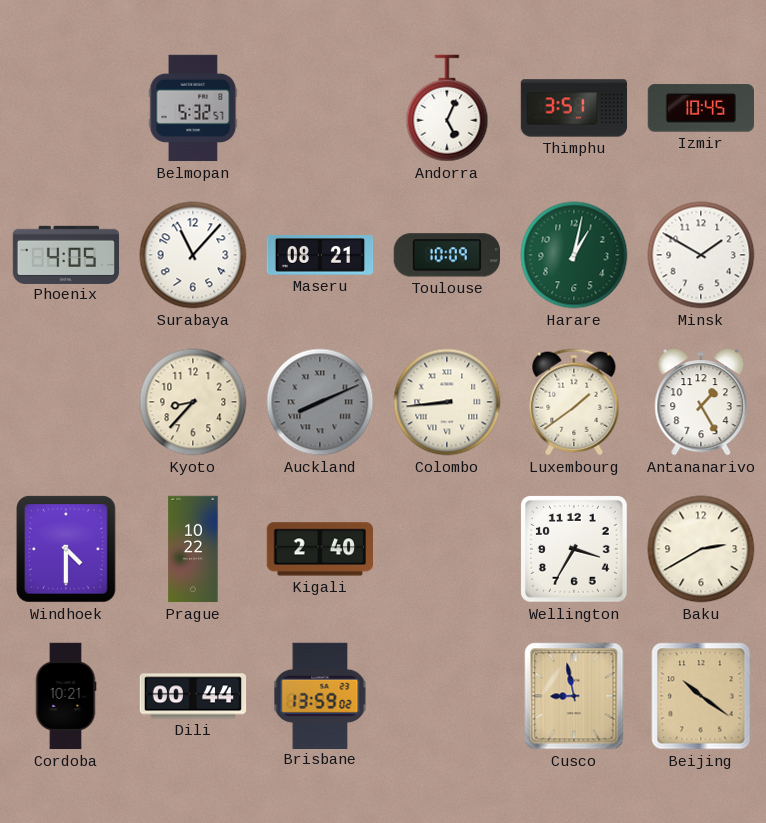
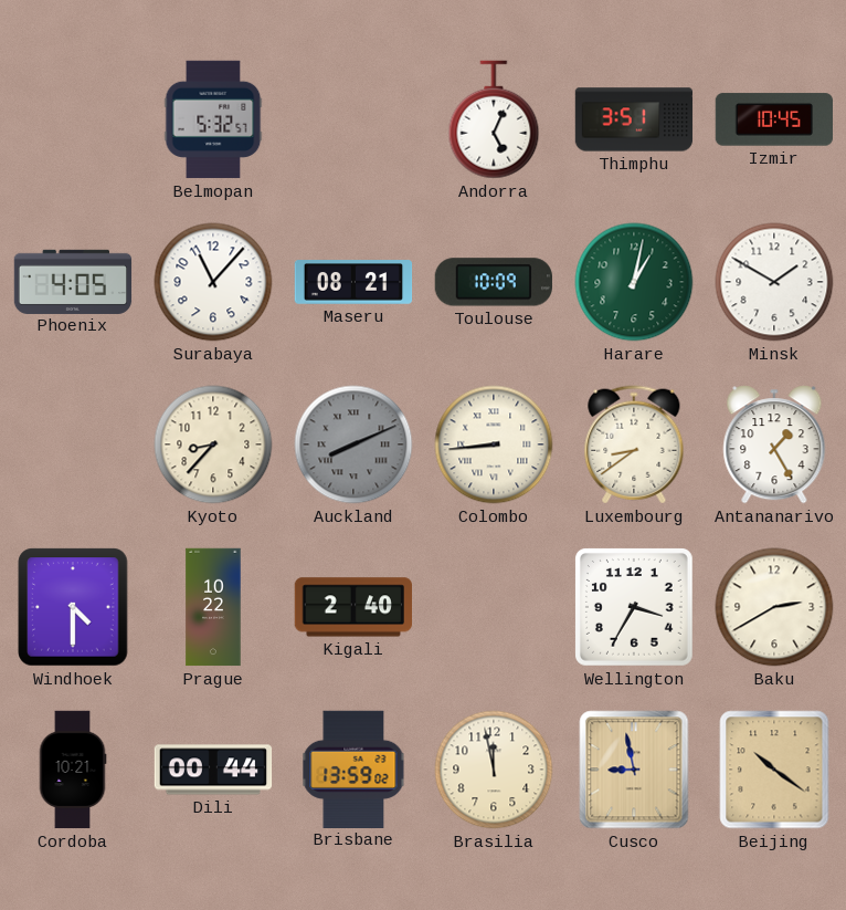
Luxembourg: 1:39 -> 8:39 (634, 444)
Brasilia: none -> 11:58 (494, 770)
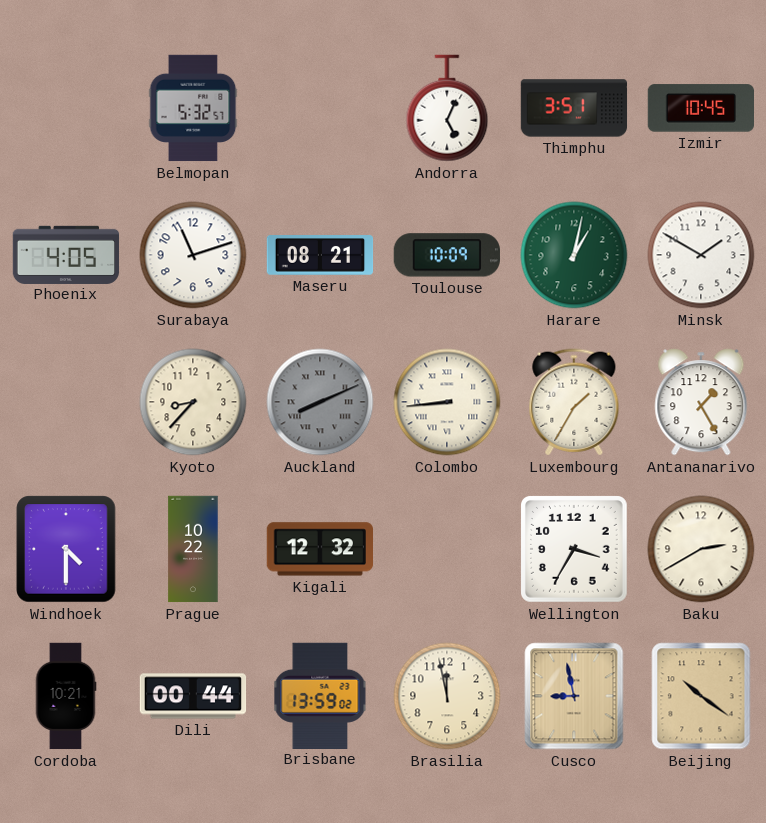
Surabaya: 11:07 -> 11:12 (193, 255)
Luxembourg: 8:39 -> 1:35 (574, 402)
Kigali: 2:40 -> 12:32 (319, 549)
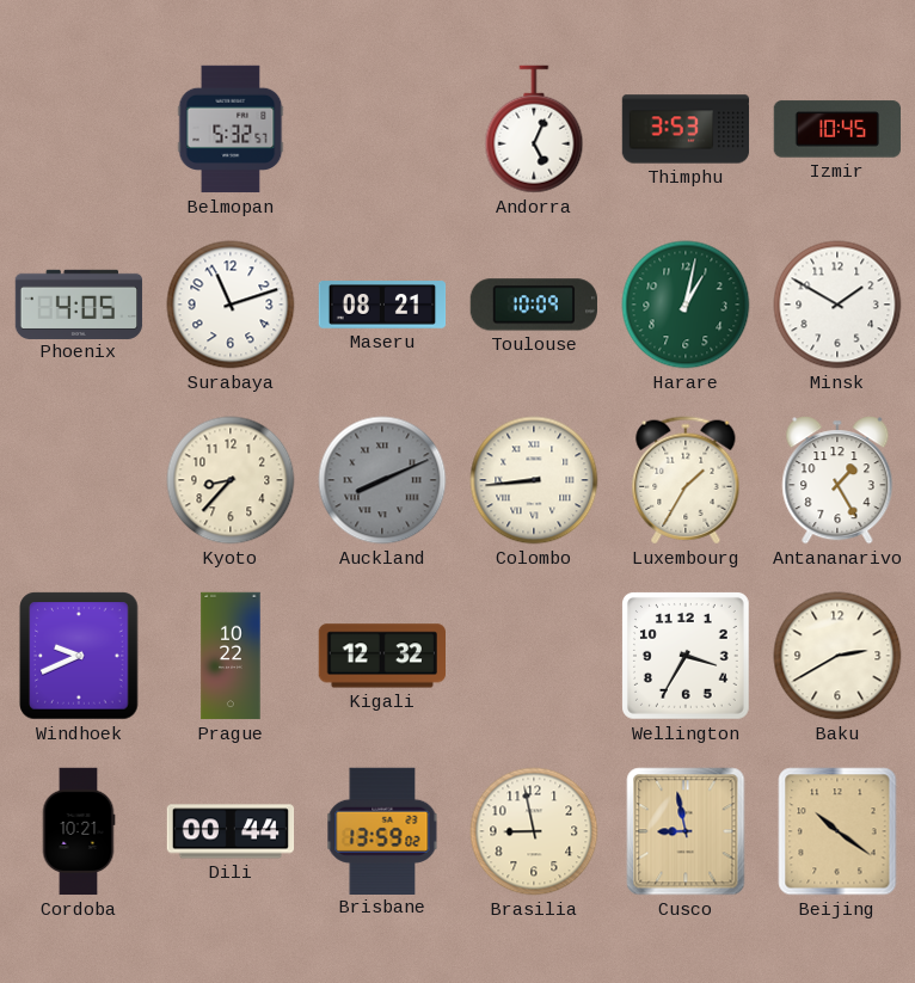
Thimphu: 3:51 -> 3:53 (686, 129)
Windhoek: 4:30 -> 9:41 (79, 656)
Brasilia: 11:58 -> 8:58 (534, 831)
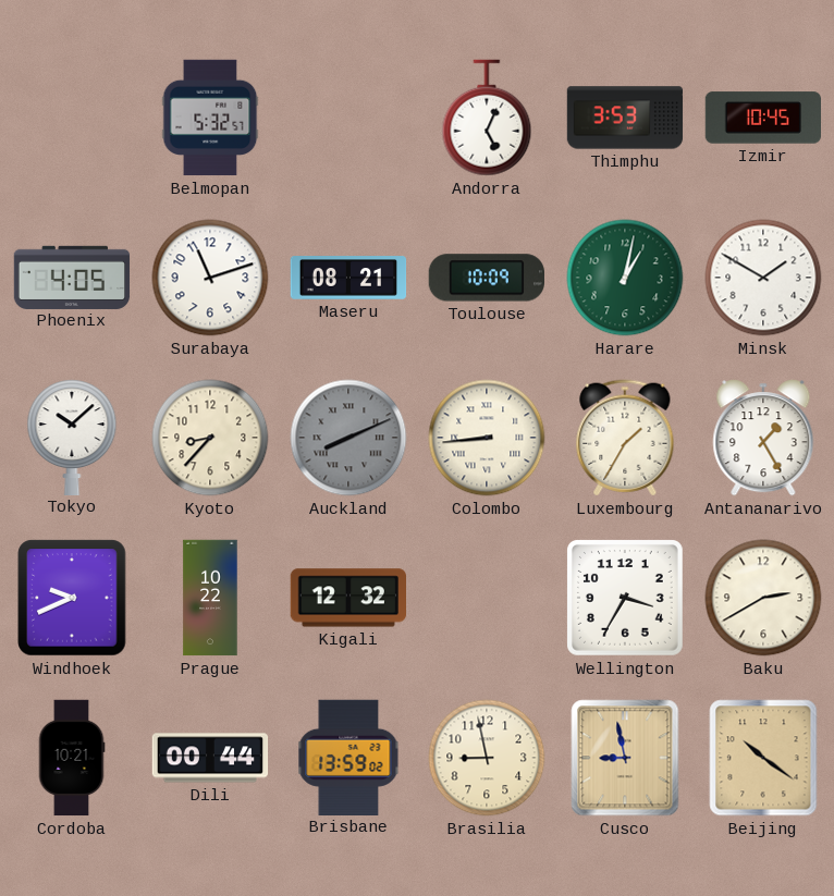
Tokyo: none -> 10:08 (72, 437)
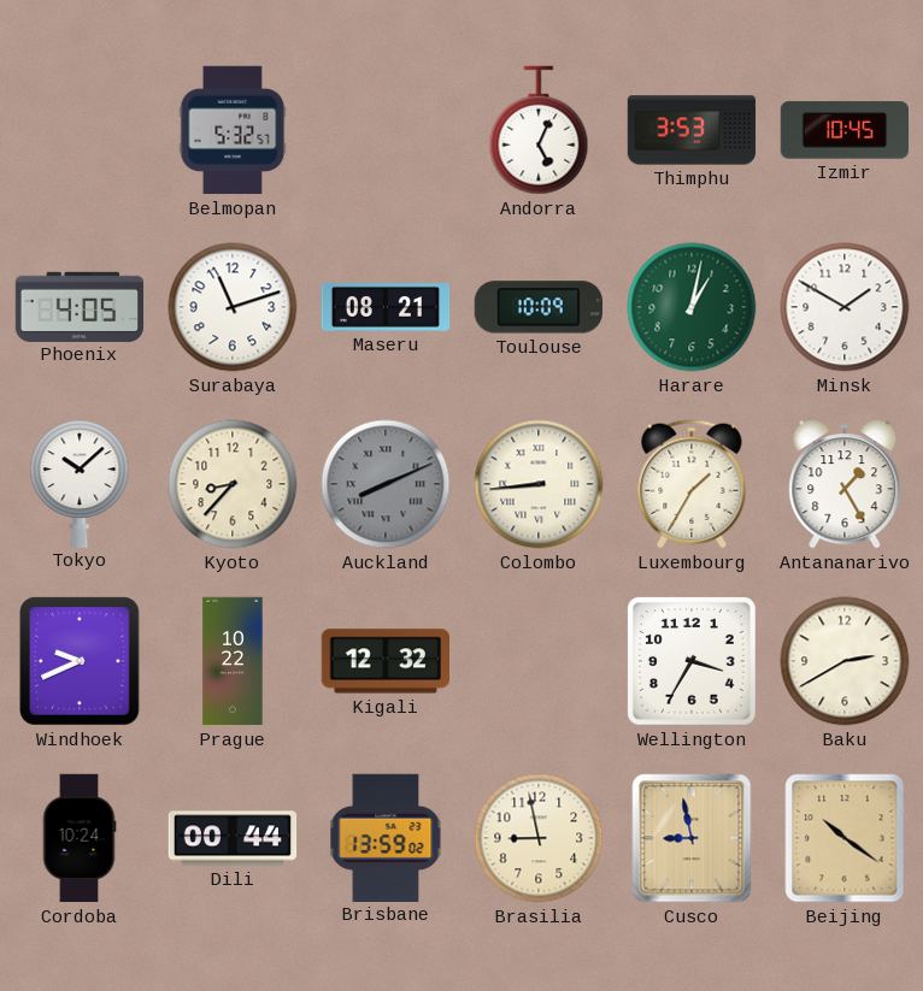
Cordoba: 10:21 -> 10:24 (80, 838)
